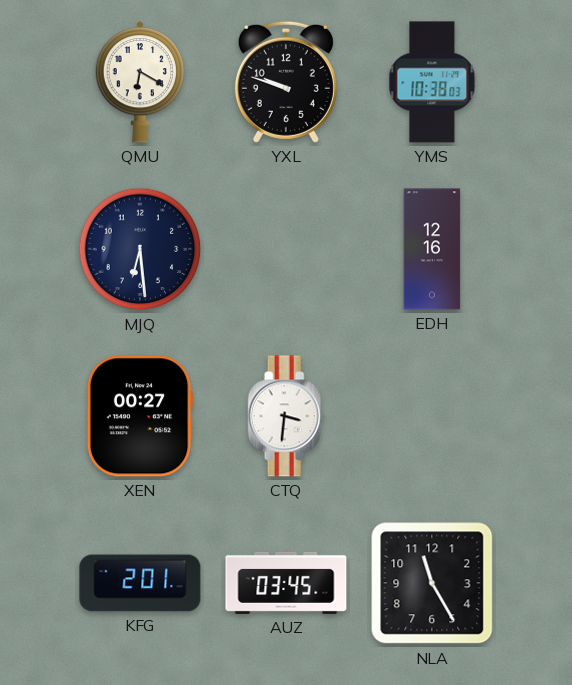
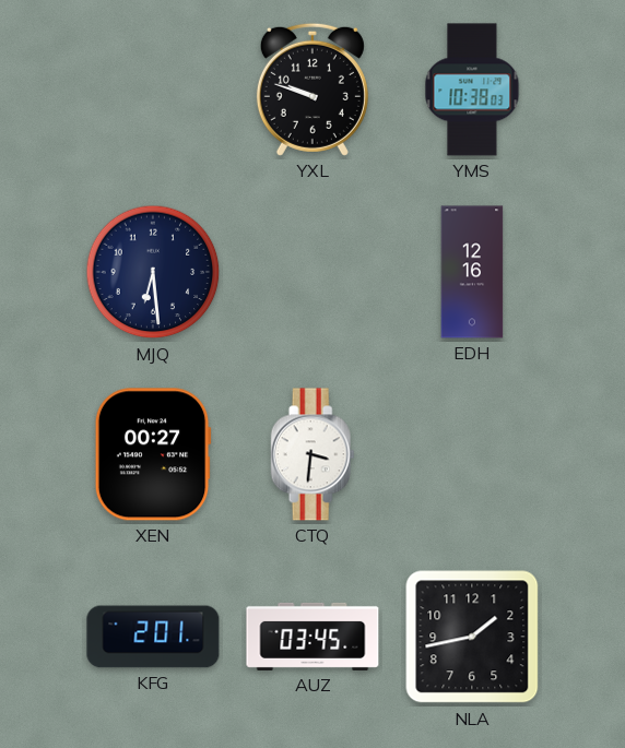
QMU: 6:20 -> none (140, 82)
NLA: 11:25 -> 1:43 (472, 637)
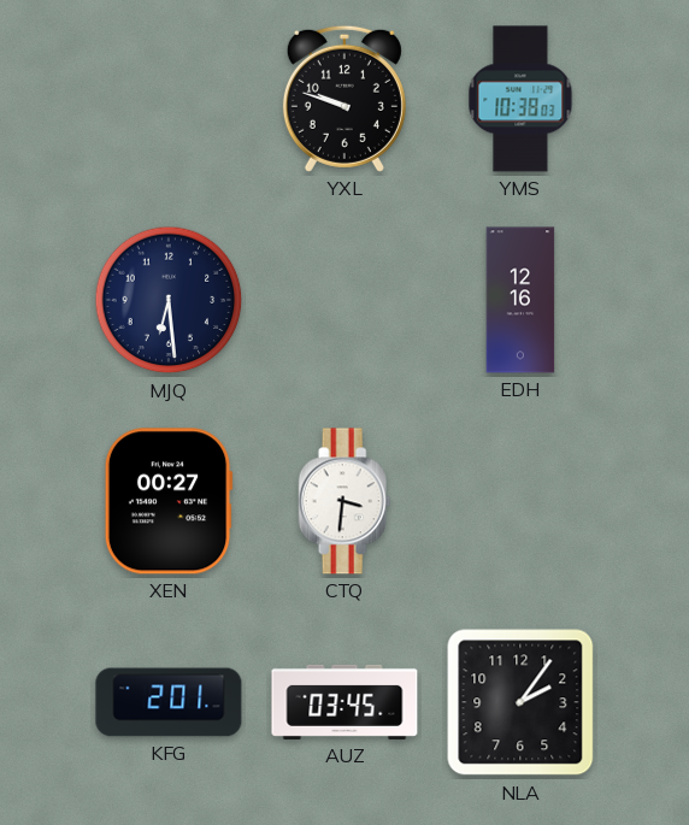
NLA: 1:43 -> 2:06 (520, 702)
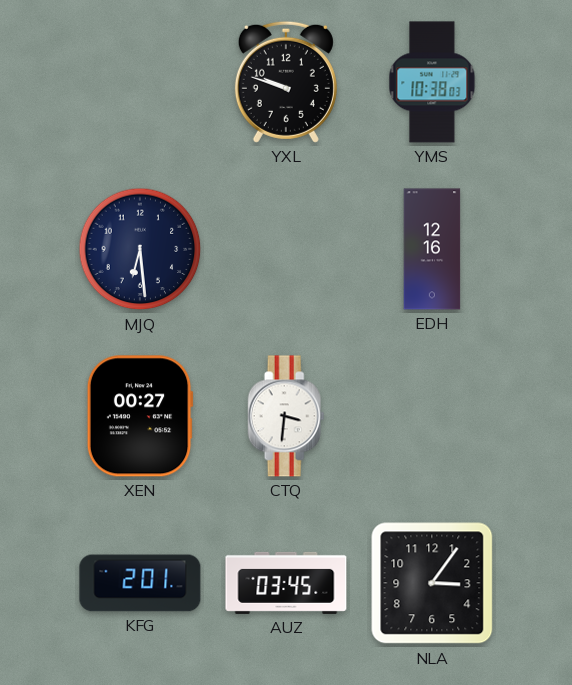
NLA: 2:06 -> 3:06 (432, 583)
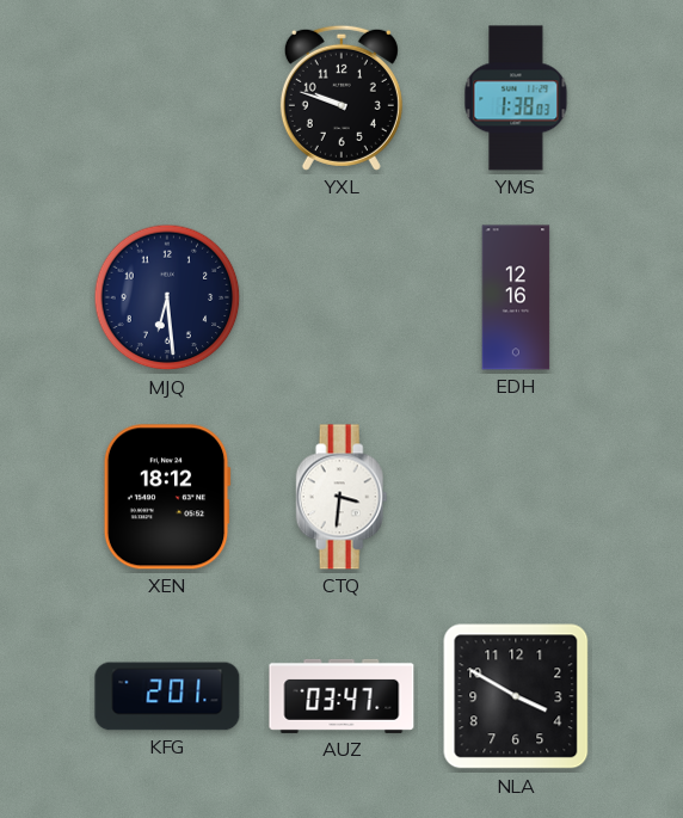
YMS: 10:38 -> 1:38 (516, 98)
XEN: 00:27 -> 18:12 (167, 497)
AUZ: 03:45 -> 03:47 (341, 696)
NLA: 3:06 -> 3:50 (516, 696)
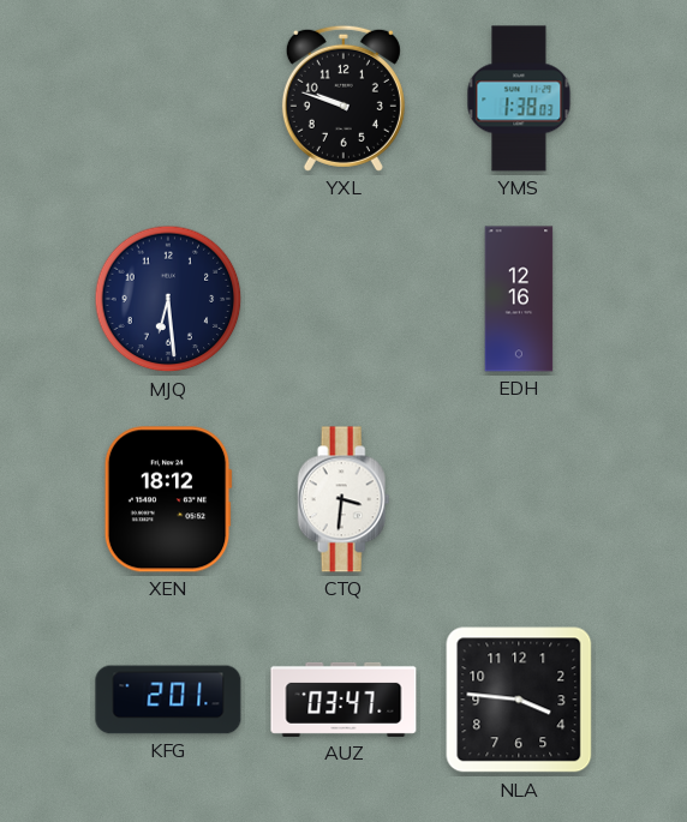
NLA: 3:50 -> 3:46 (519, 700)
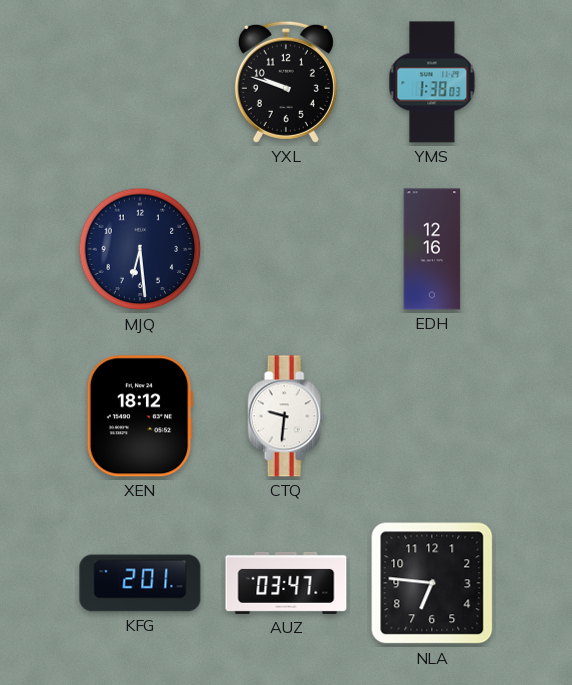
CTQ: 3:31 -> 9:31 (286, 416)
NLA: 3:46 -> 6:46 (432, 583)
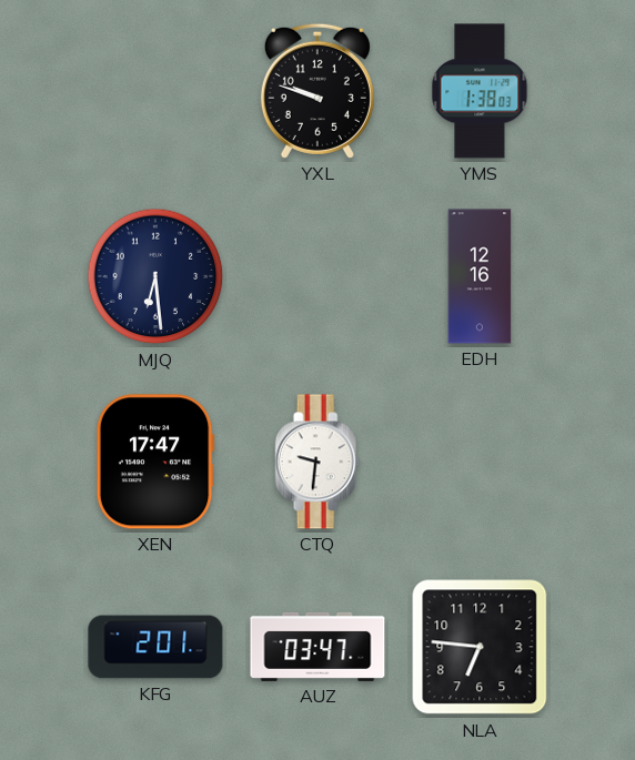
XEN: 18:12 -> 17:47 (155, 462)
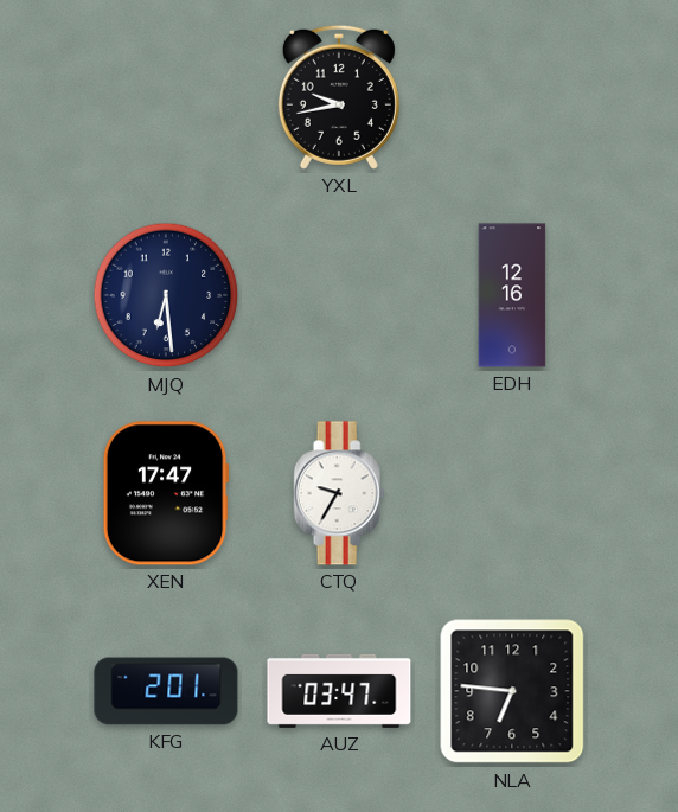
YXL: 9:48 -> 9:43 (339, 97)
YMS: 1:38 -> none (480, 91)
CTQ: 9:31 -> 9:35 (339, 493)
